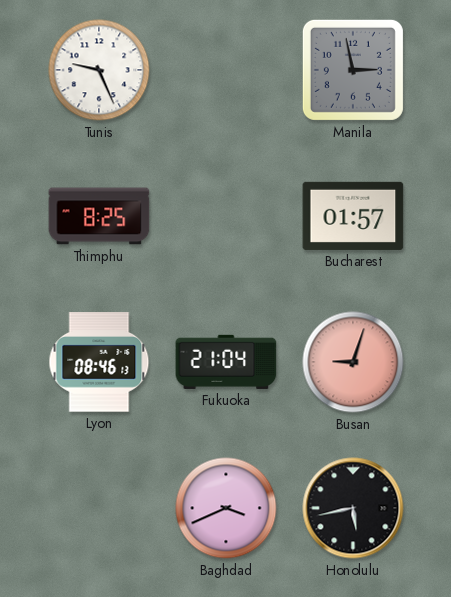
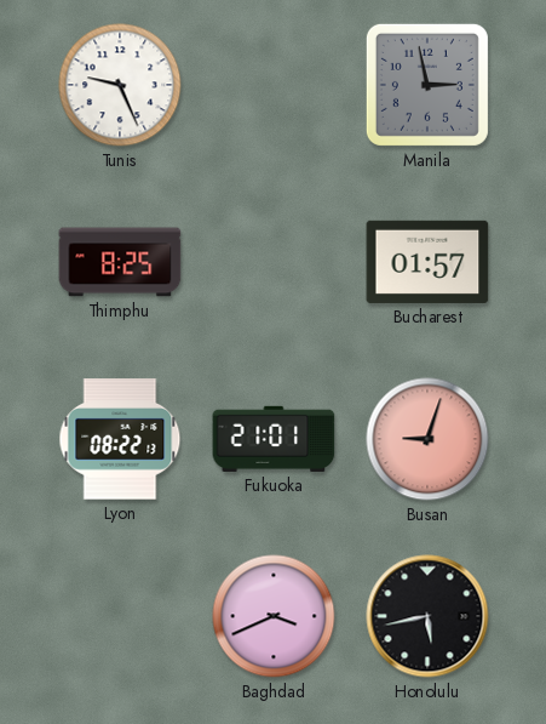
Lyon: 08:46 -> 08:22 (120, 439)
Fukuoka: 21:04 -> 21:01 (274, 439)
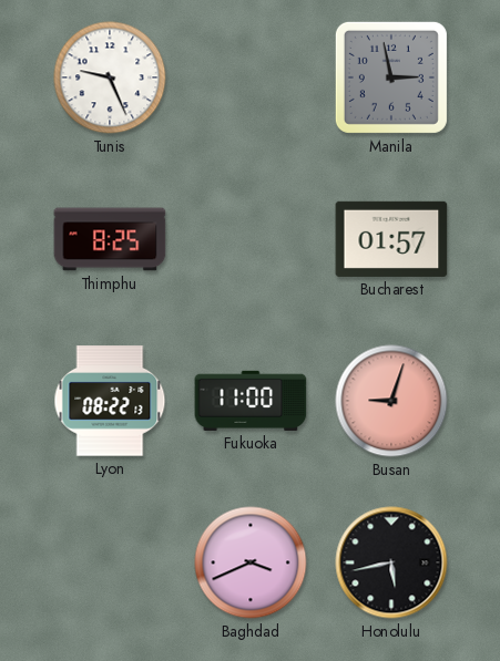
Fukuoka: 21:01 -> 11:00 (251, 401)
